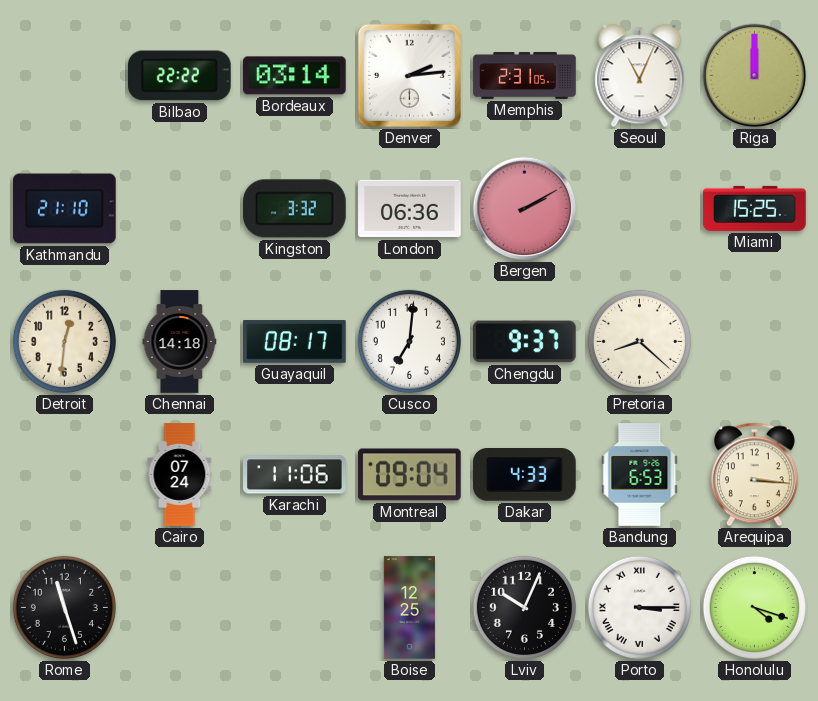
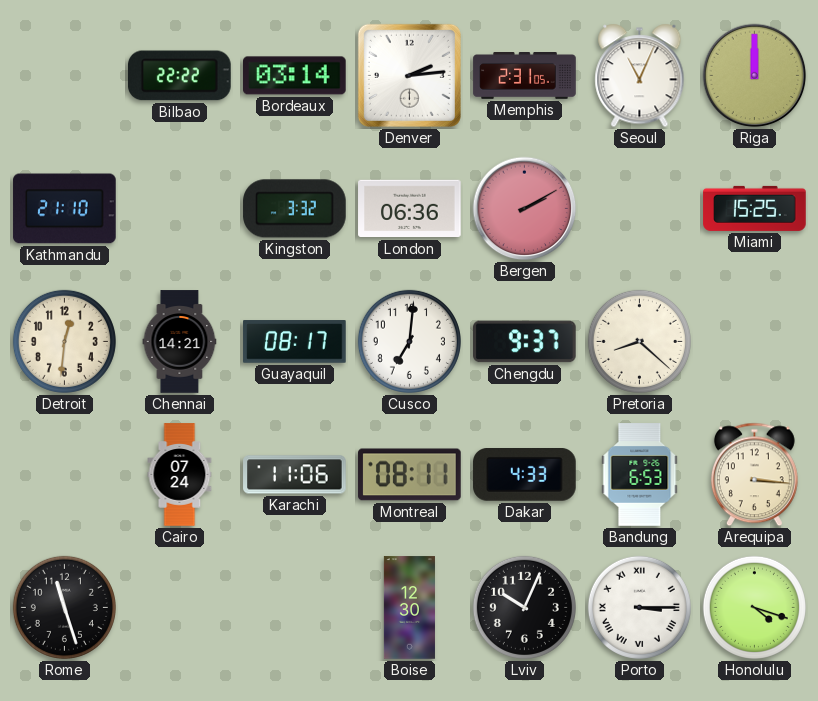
Chennai: 14:18 -> 14:21 (180, 342)
Montreal: 09:04 -> 08:11 (410, 475)
Boise: 12:25 -> 12:30 (409, 608)
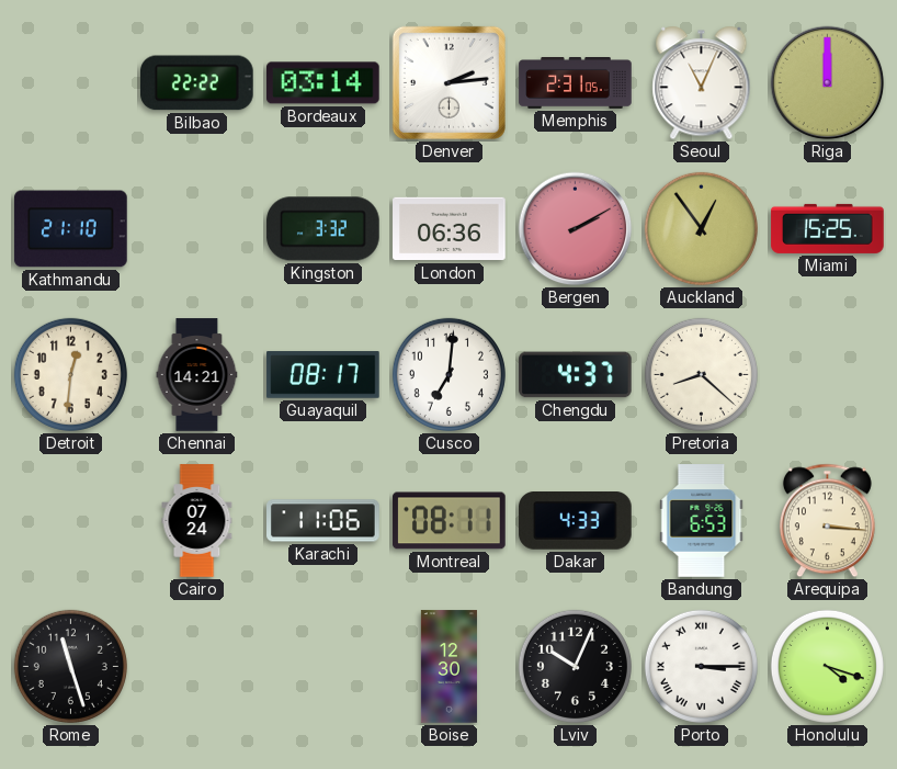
Auckland: none -> 12:54 (701, 228)
Chengdu: 9:37 -> 4:37 (576, 375)
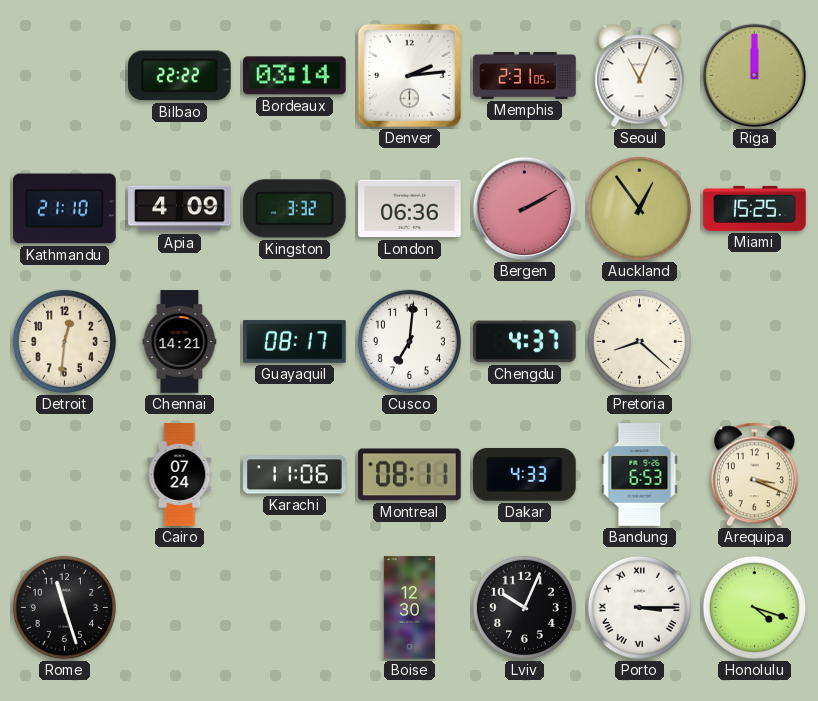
Apia: none -> 4:09 (180, 209)
Arequipa: 3:16 -> 3:19 (754, 475)
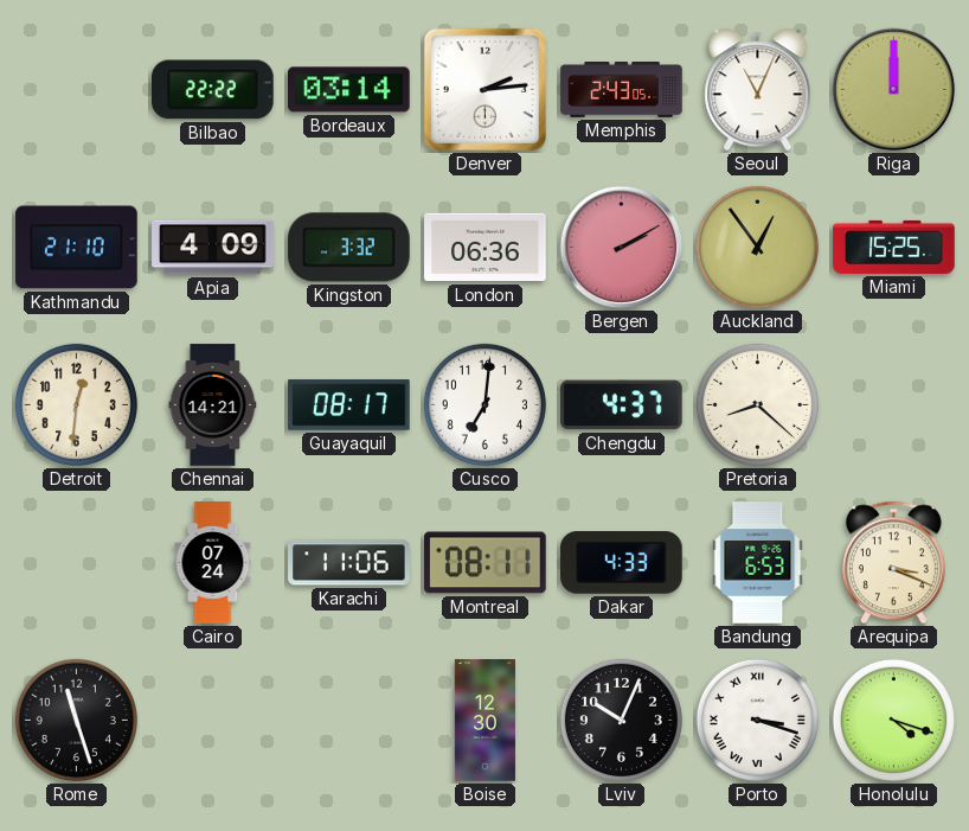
Memphis: 2:31 -> 2:43 (622, 90)
Porto: 3:15 -> 3:18 (757, 720)
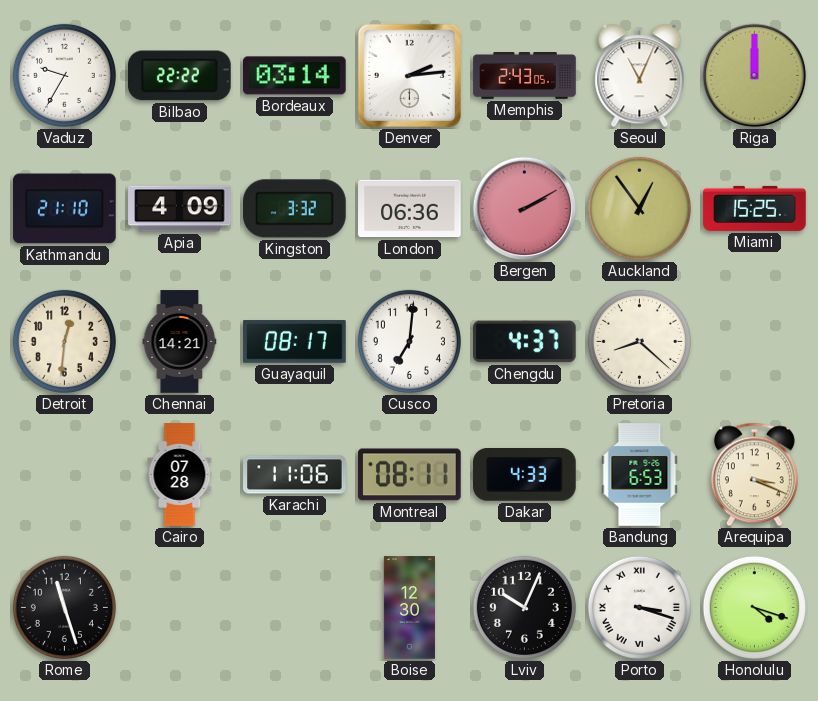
Vaduz: none -> 9:35 (64, 75)
Cairo: 07:24 -> 07:28 (180, 475)
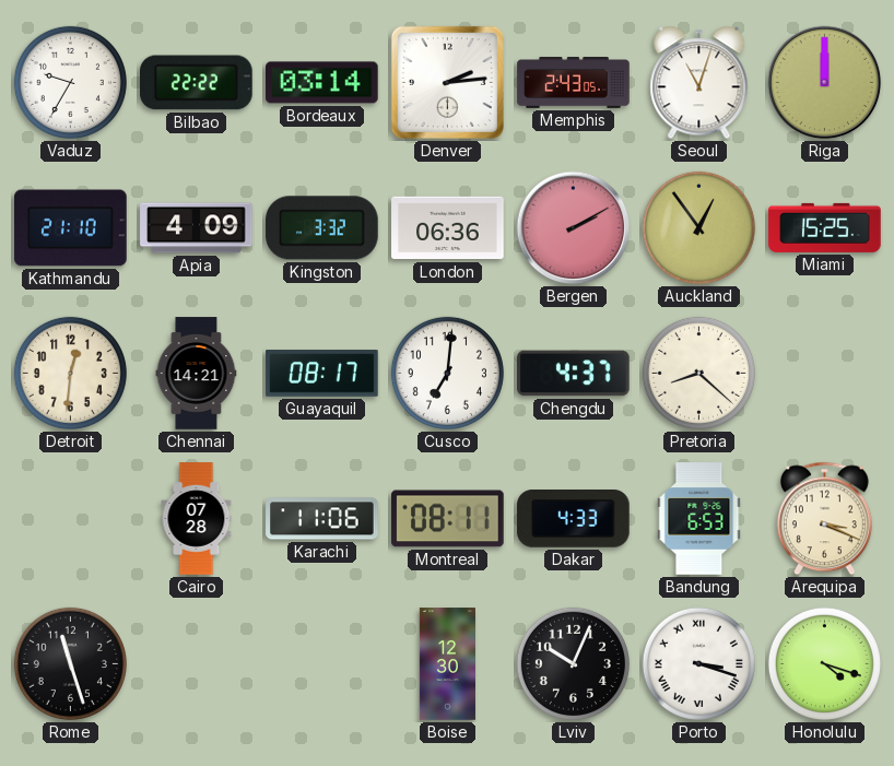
Seoul: 11:04 -> 11:03 (699, 83)
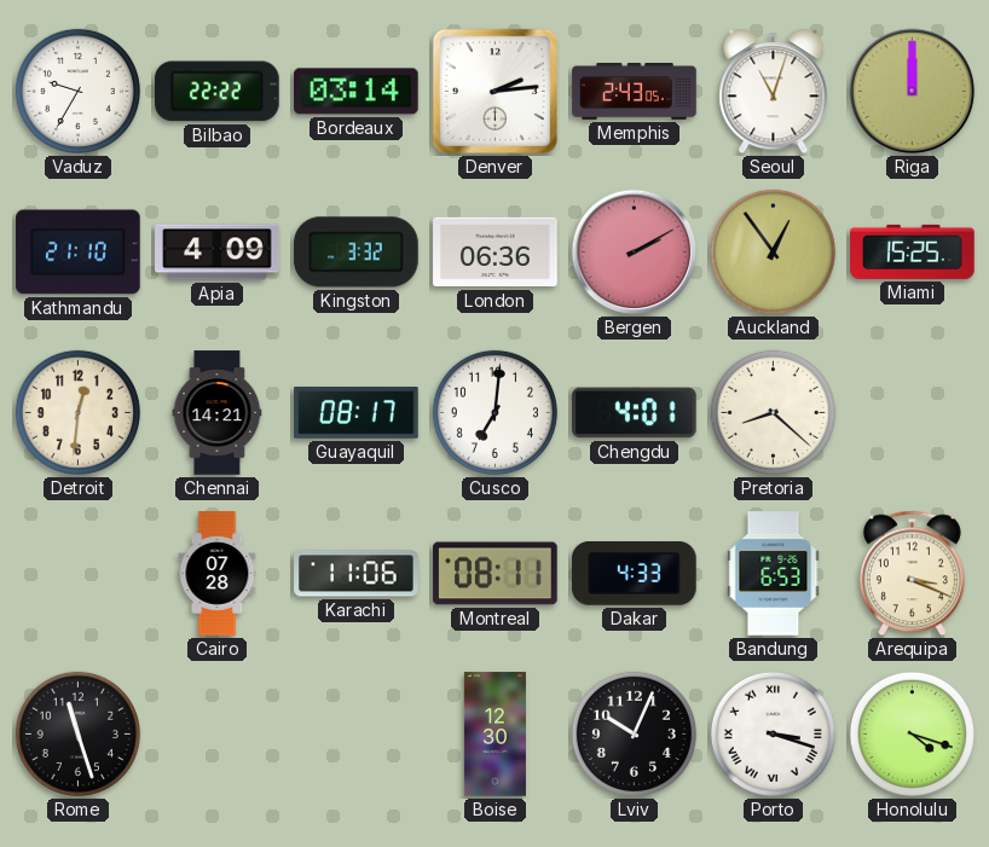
Chengdu: 4:37 -> 4:01 (635, 413)
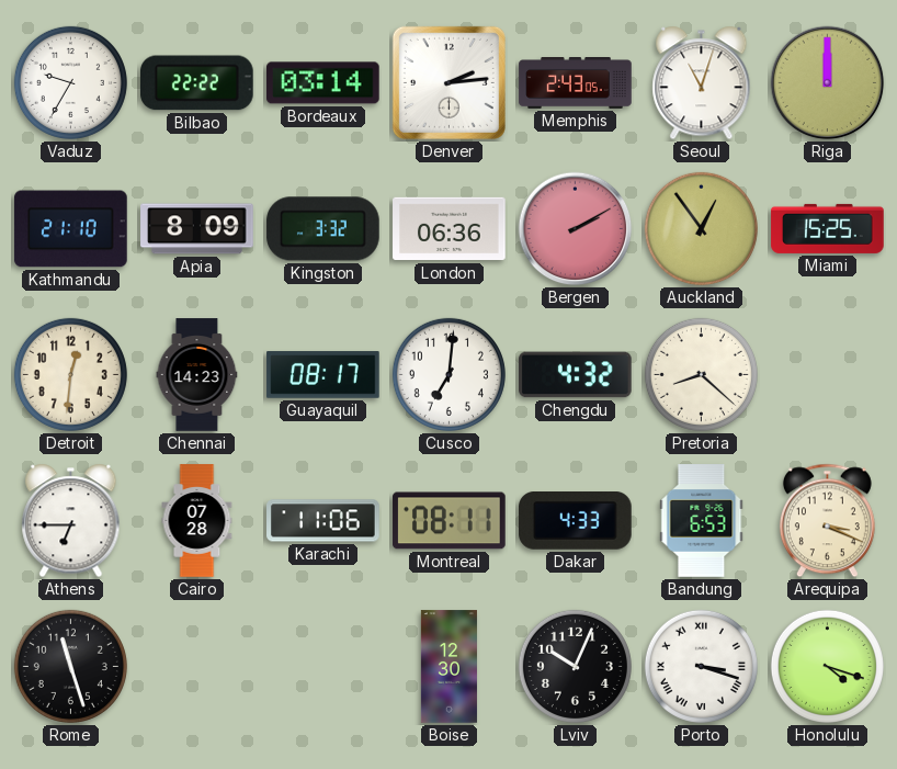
Apia: 4:09 -> 8:09 (197, 229)
Chennai: 14:21 -> 14:23 (197, 375)
Chengdu: 4:01 -> 4:32 (576, 375)
Athens: none -> 6:45 (71, 521)
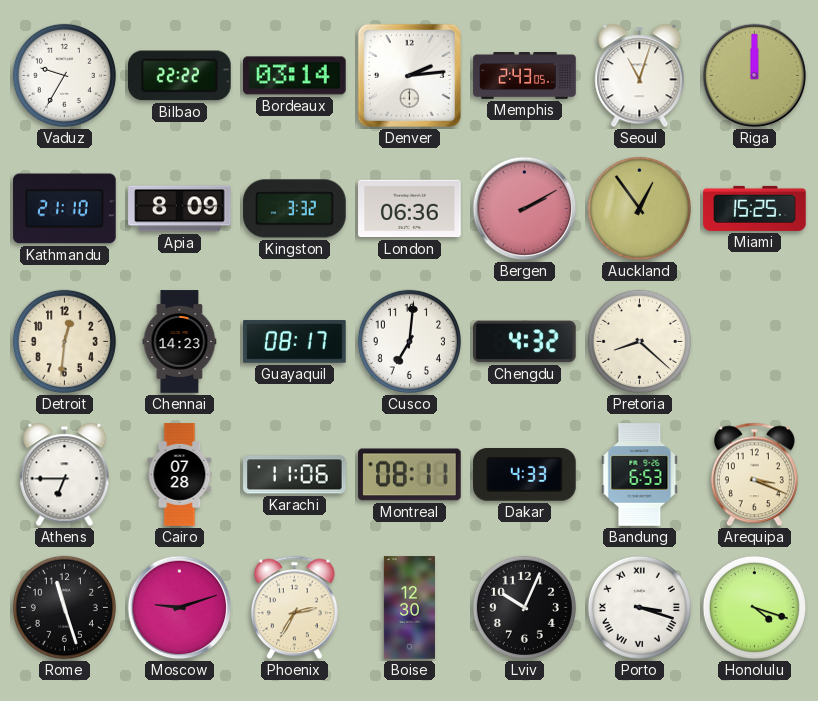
Moscow: none -> 9:12 (180, 608)
Phoenix: none -> 2:35 (294, 608)
